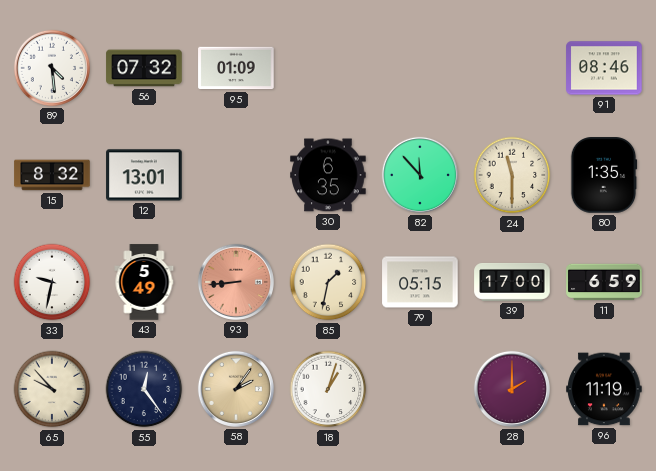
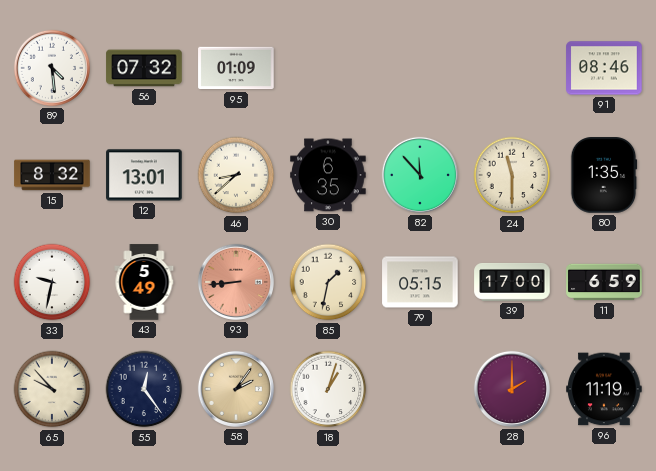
46: none -> 8:38 (236, 175)
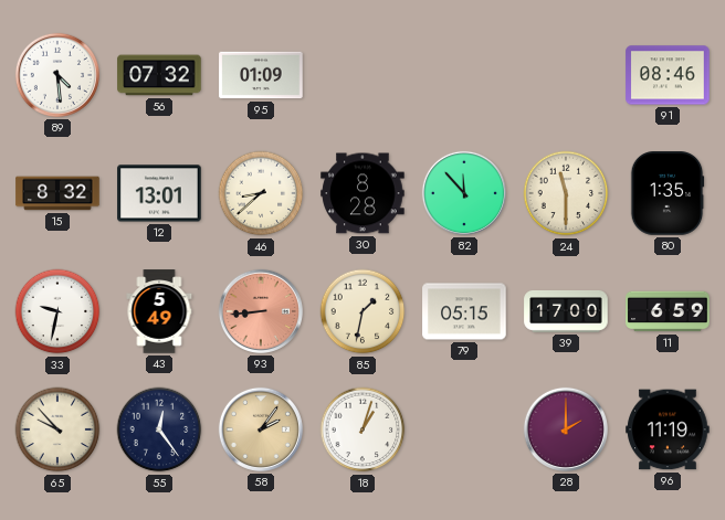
30: 6:35 -> 8:28 (362, 193)
